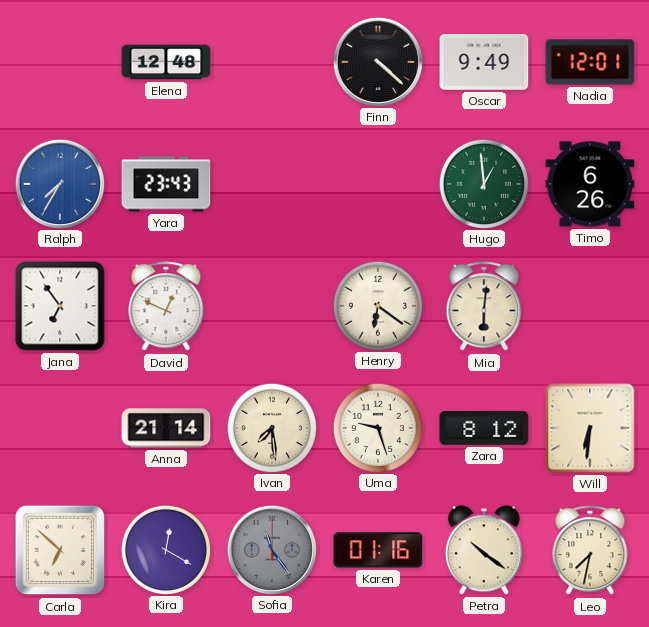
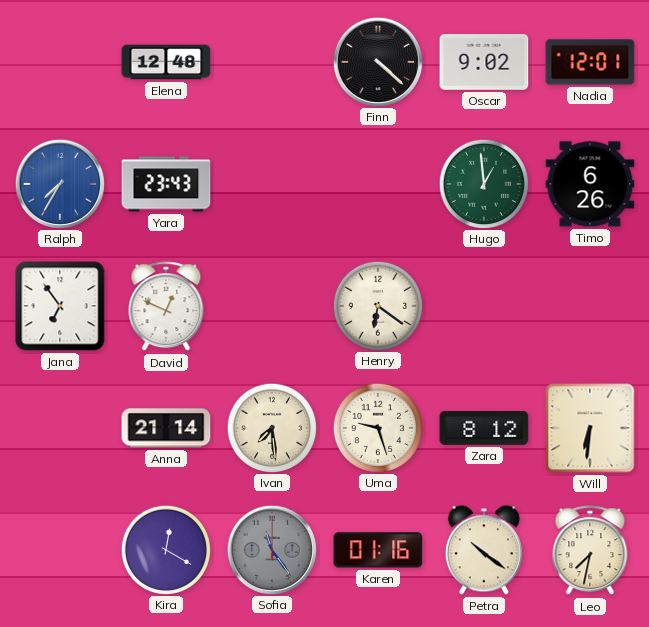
Oscar: 9:49 -> 9:02 (484, 63)
Mia: 6:01 -> none (484, 307)
Carla: 6:52 -> none (60, 550)
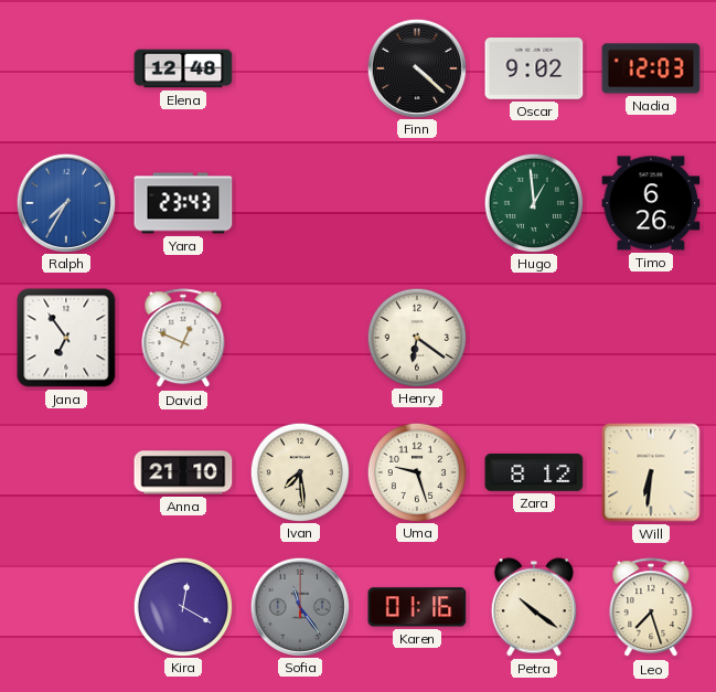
Nadia: 12:01 -> 12:03 (651, 68)
Anna: 21:14 -> 21:10 (183, 472)
Leo: 7:32 -> 7:27 (651, 608)
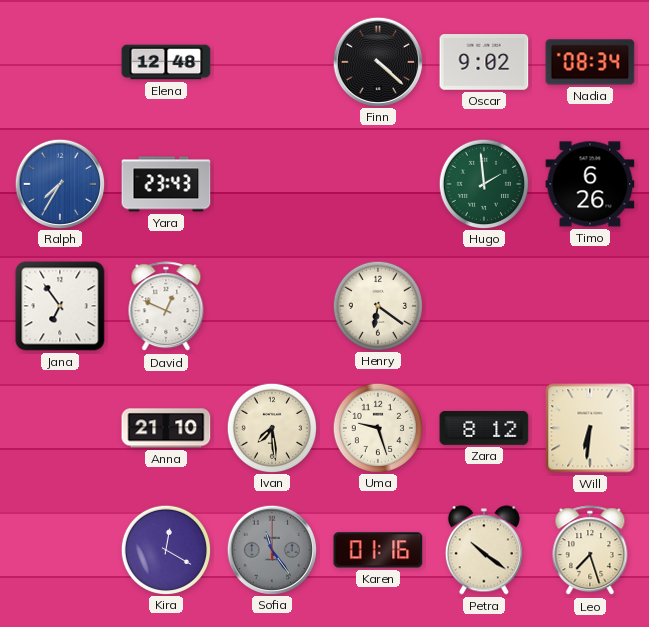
Nadia: 12:03 -> 08:34 (590, 62)
Hugo: 12:59 -> 1:59 (483, 183)
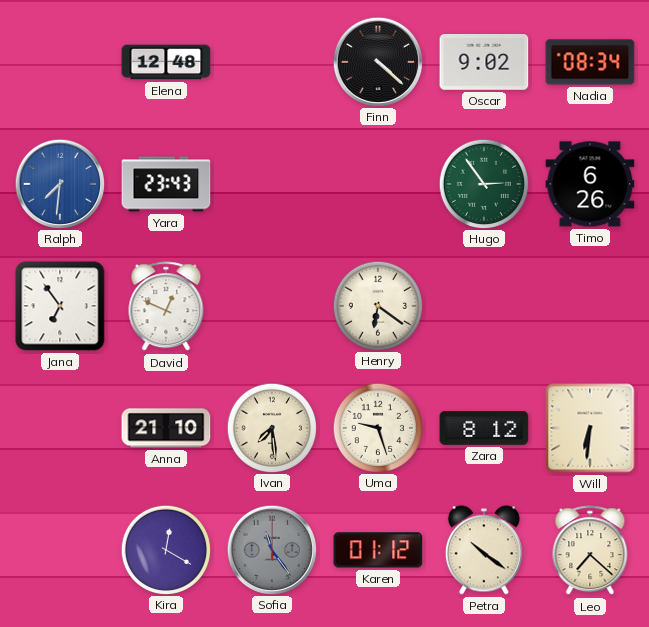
Ralph: 7:35 -> 7:31 (59, 183)
Hugo: 1:59 -> 2:54 (483, 183)
Karen: 01:16 -> 01:12 (378, 550)
Leo: 7:27 -> 7:22 (590, 551)
